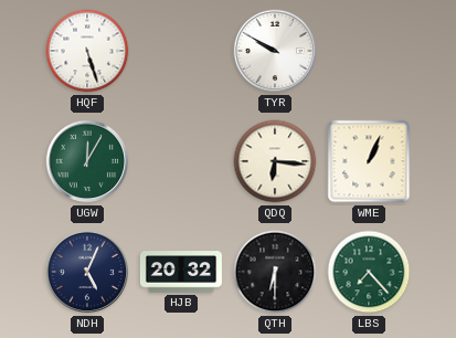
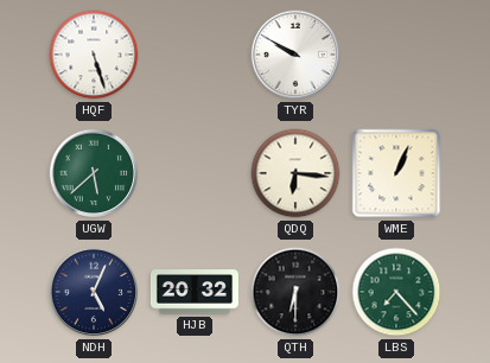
UGW: 12:05 -> 5:38 (94, 173)
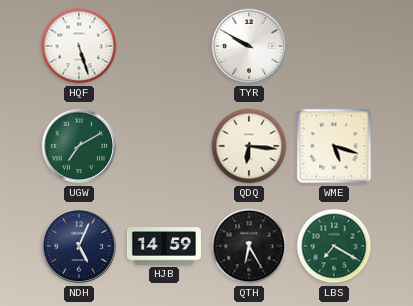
UGW: 5:38 -> 7:10 (79, 146)
WME: 1:04 -> 5:18 (334, 146)
HJB: 20:32 -> 14:59 (164, 246)
QTH: 6:30 -> 6:25 (249, 246)
LBS: 7:23 -> 7:20 (334, 246)
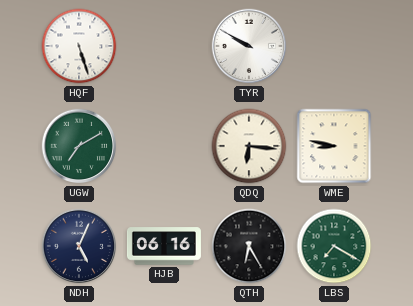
WME: 5:18 -> 8:47 (334, 146)
HJB: 14:59 -> 06:16 (164, 246)
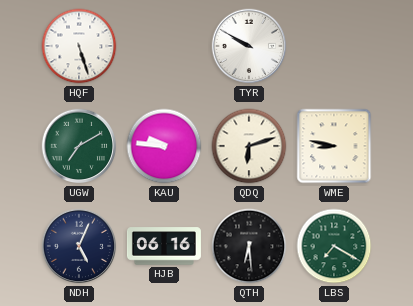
KAU: none -> 9:46 (164, 146)
QDQ: 6:16 -> 6:12 (249, 146)
QTH: 6:25 -> 6:29 (249, 246)
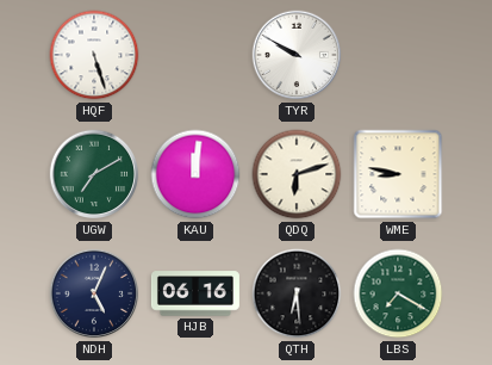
KAU: 9:46 -> 12:01 (195, 174)
